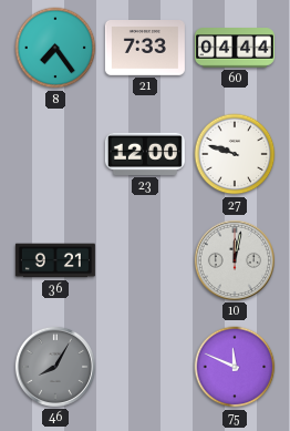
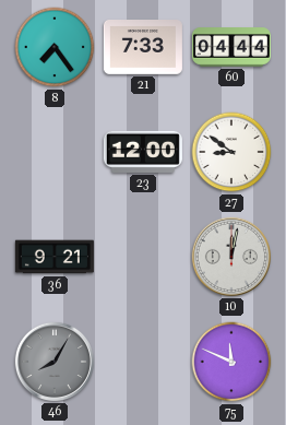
27: 9:48 -> 8:51 (231, 152)
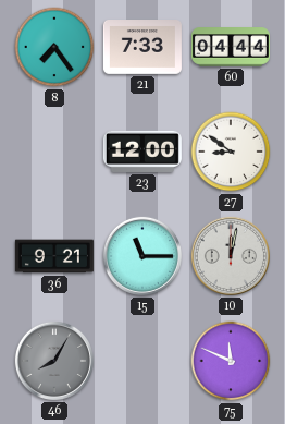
15: none -> 11:15 (142, 256)
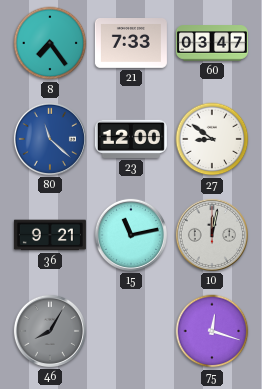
60: 04:44 -> 03:47 (212, 43)
80: none -> 11:22 (50, 139)
15: 11:15 -> 11:13 (131, 235)
75: 11:49 -> 12:18 (212, 331)
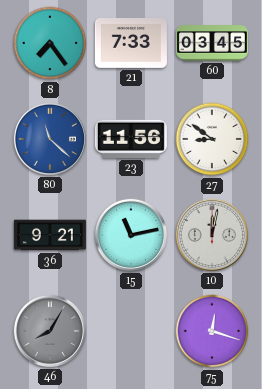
60: 03:47 -> 03:45 (212, 43)
23: 12:00 -> 11:56 (131, 139)
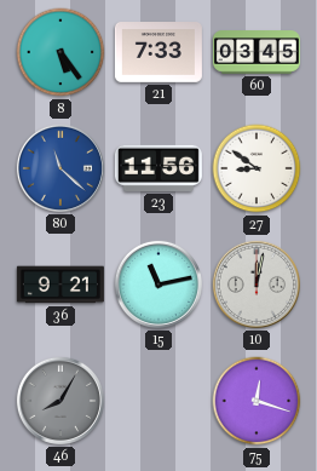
8: 7:24 -> 5:24 (60, 52)
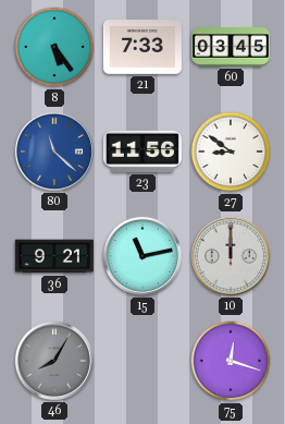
10: 12:02 -> 12:00 (231, 256)
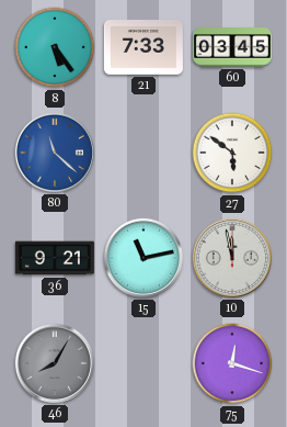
23: 11:56 -> none (142, 152)
27: 8:51 -> 5:51 (232, 153)
10: 12:00 -> 11:58 (232, 258)
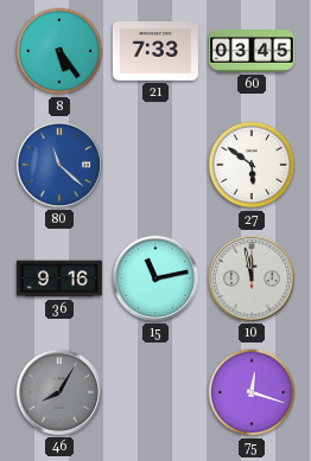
36: 9:21 -> 9:16 (59, 278)
